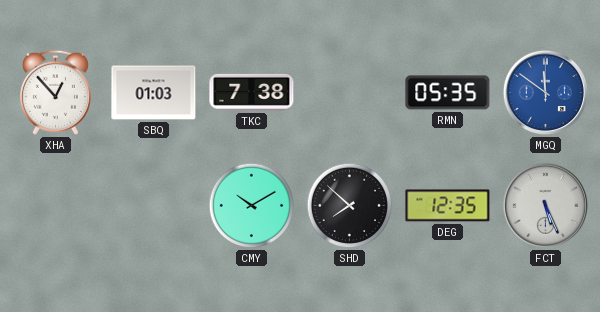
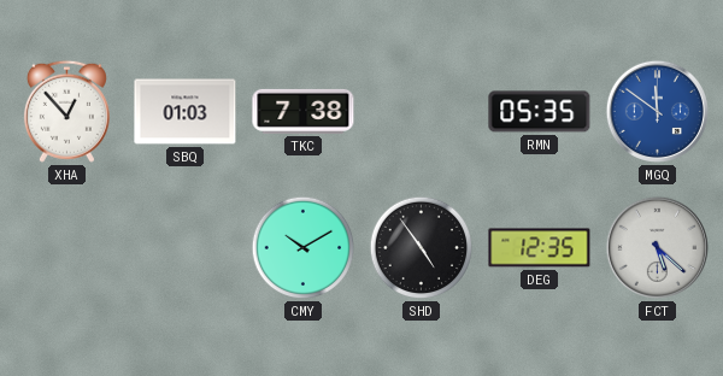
SHD: 7:52 -> 4:54 (422, 248)
FCT: 5:26 -> 5:22 (657, 247)
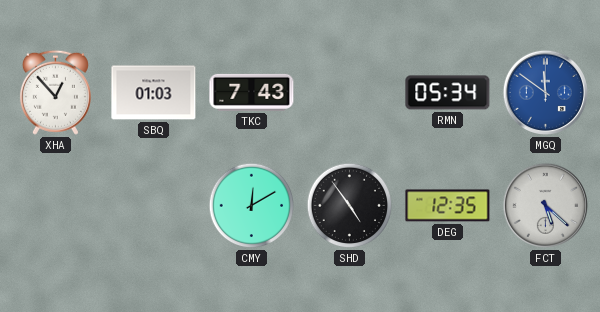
TKC: 7:38 -> 7:43 (252, 92)
RMN: 05:35 -> 05:34 (448, 93)
CMY: 10:10 -> 12:10 (252, 206)
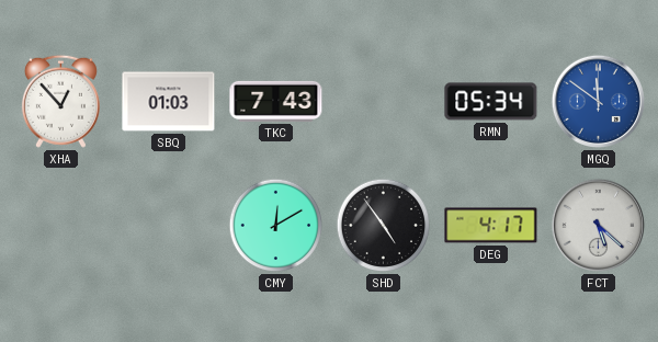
DEG: 12:35 -> 4:17 (491, 226)
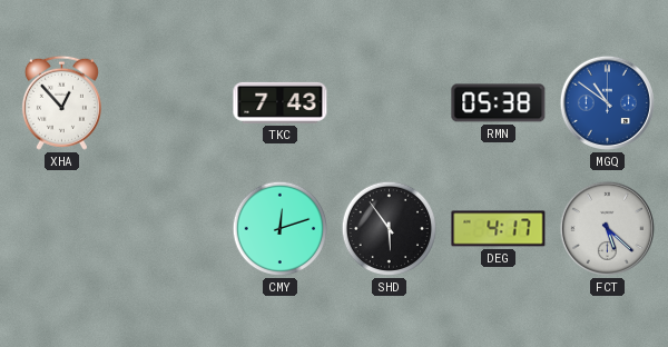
SBQ: 01:03 -> none (169, 102)
RMN: 05:34 -> 05:38 (499, 103)
MGQ: 11:51 -> 10:51 (607, 102)
CMY: 12:10 -> 12:12 (281, 229)
SHD: 4:54 -> 5:54 (390, 229)
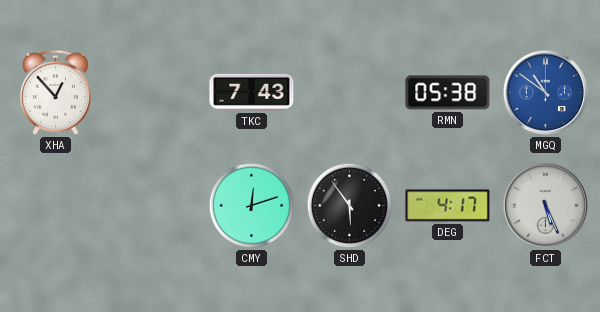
FCT: 5:22 -> 5:26 (545, 205)
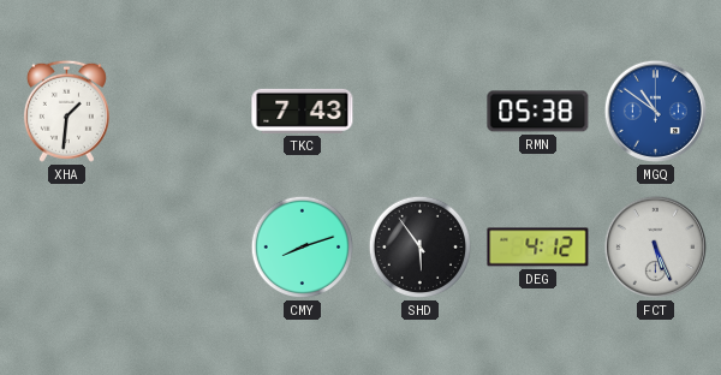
XHA: 12:53 -> 1:31 (66, 111)
CMY: 12:12 -> 8:12 (303, 248)
DEG: 4:17 -> 4:12 (538, 248)
